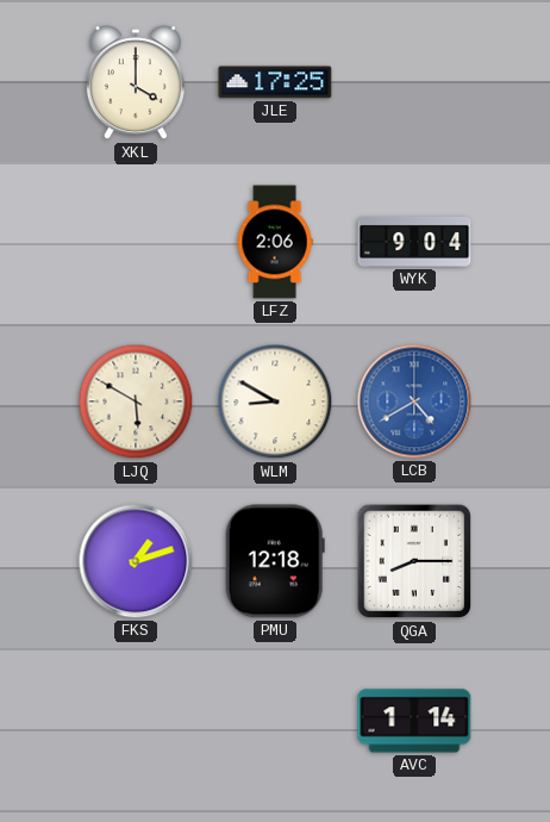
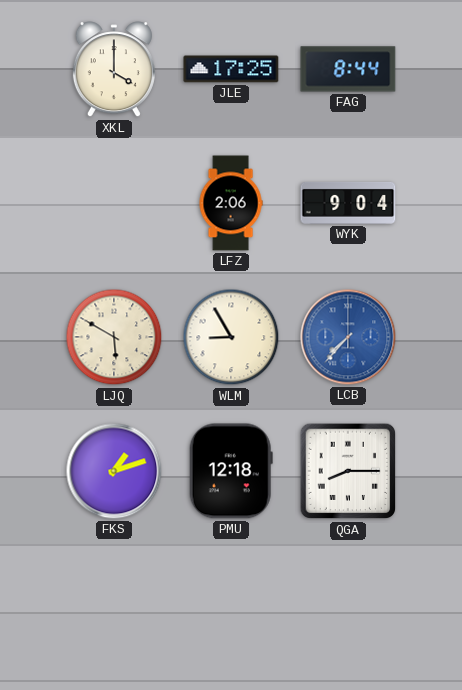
FAG: none -> 8:44 (348, 69)
WLM: 8:50 -> 8:55 (231, 337)
LCB: 4:40 -> 7:37 (348, 337)
AVC: 1:14 -> none (414, 721)
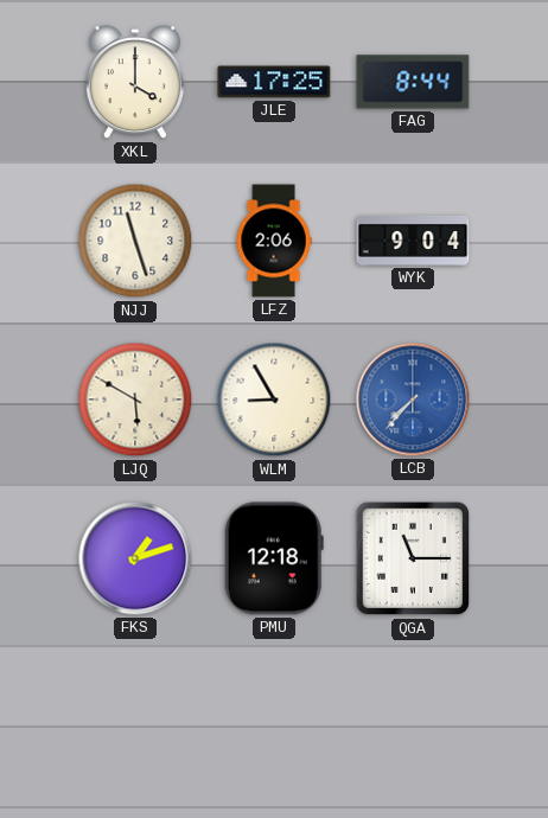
NJJ: none -> 11:27 (135, 241)
QGA: 8:15 -> 11:15 (413, 558)
